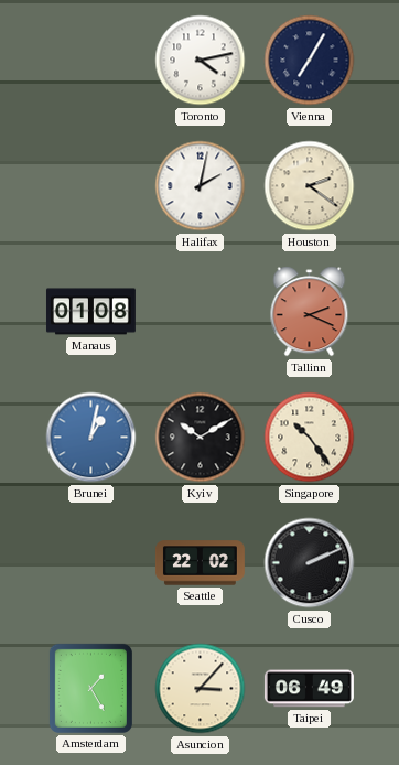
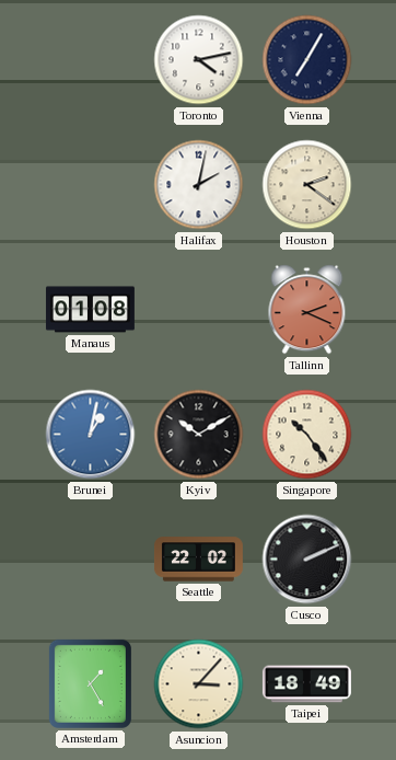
Taipei: 06:49 -> 18:49 (306, 684)
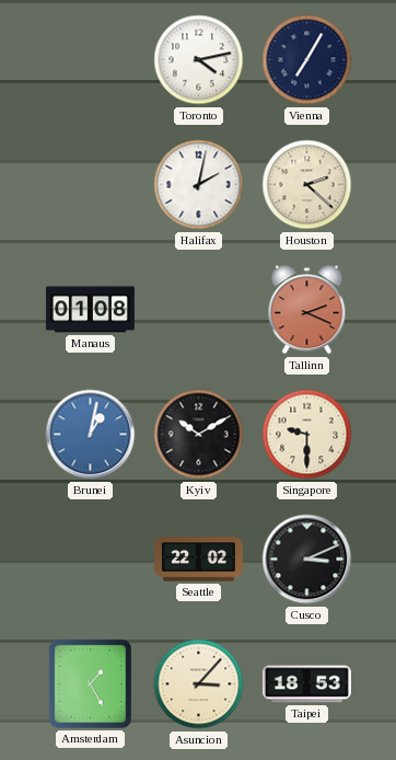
Houston: 2:21 -> 2:22 (307, 185)
Singapore: 10:24 -> 9:30 (307, 435)
Cusco: 2:11 -> 3:11 (307, 560)
Taipei: 18:49 -> 18:53 (306, 684)
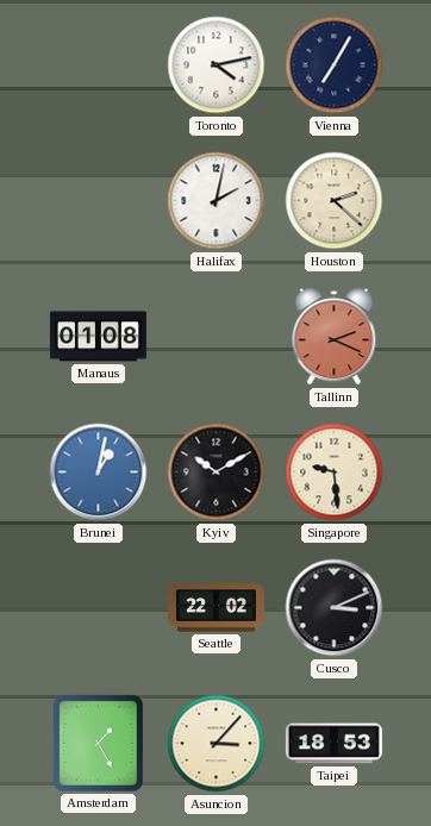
Singapore: 9:30 -> 9:29 (335, 473)
